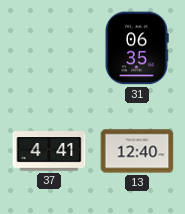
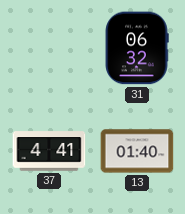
31: 06:35 -> 06:32 (137, 48)
13: 12:40 -> 01:40 (137, 151)
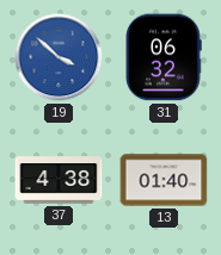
19: none -> 3:52 (59, 57)
37: 4:41 -> 4:38 (59, 180)
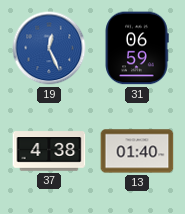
19: 3:52 -> 12:26 (49, 48)
31: 06:32 -> 06:59 (137, 48)
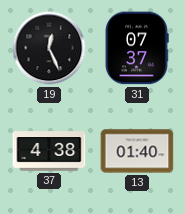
19 dial: blue -> black (49, 48)
31: 06:59 -> 07:37 (137, 48)
